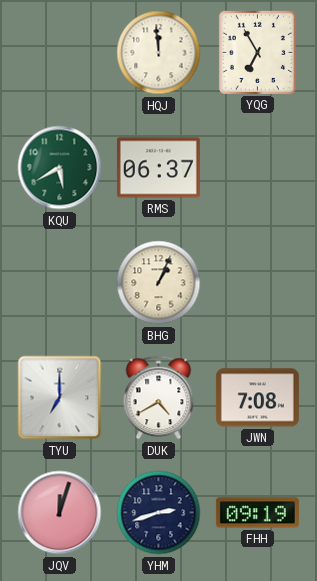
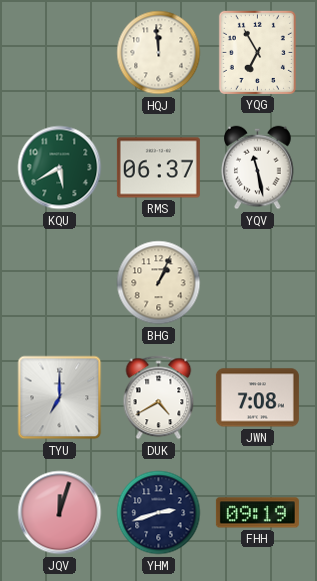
YQV: none -> 11:28 (258, 168)
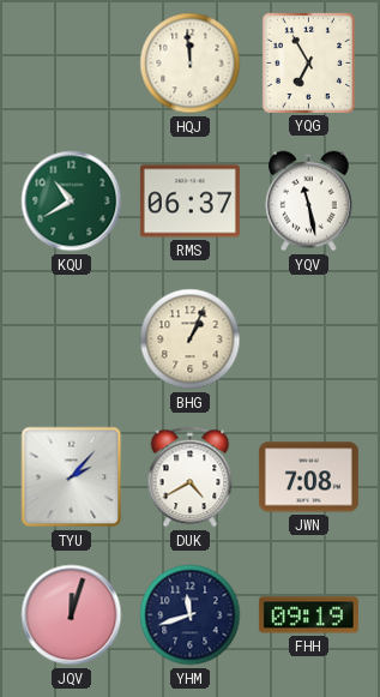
KQU: 5:40 -> 10:40 (72, 202)
TYU: 7:00 -> 2:07 (72, 477)
YHM: 2:42 -> 11:42 (191, 615)
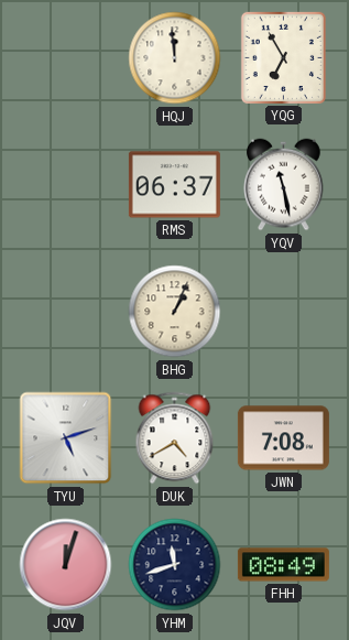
KQU: 10:40 -> none (72, 202)
TYU: 2:07 -> 5:12 (66, 438)
FHH: 09:19 -> 08:49 (283, 565)
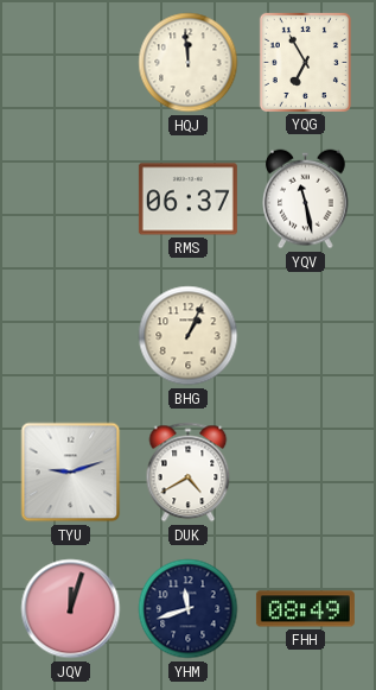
TYU: 5:12 -> 9:12 (71, 473)
JWN: 7:08 -> none (283, 438)
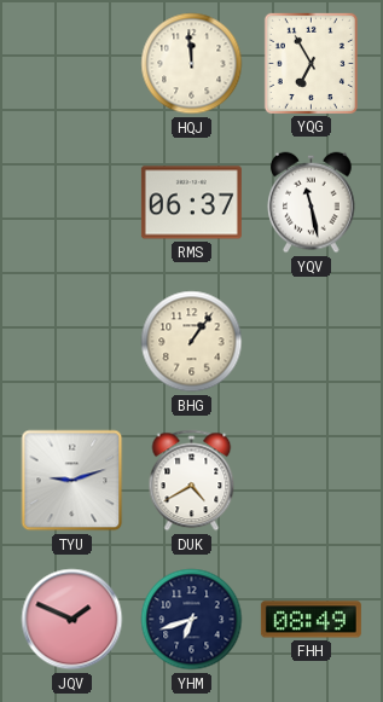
BHG: 1:04 -> 1:06 (192, 342)
JQV: 12:03 -> 1:49 (72, 620)
YHM: 11:42 -> 6:42 (192, 620)
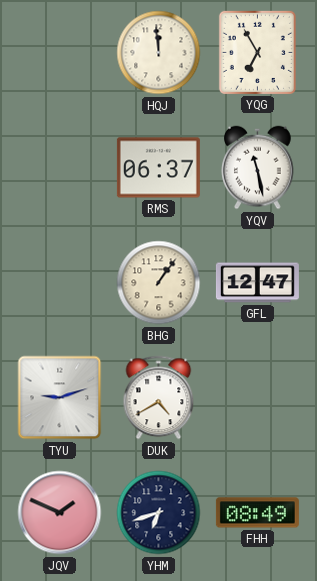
GFL: none -> 12:47 (257, 283)
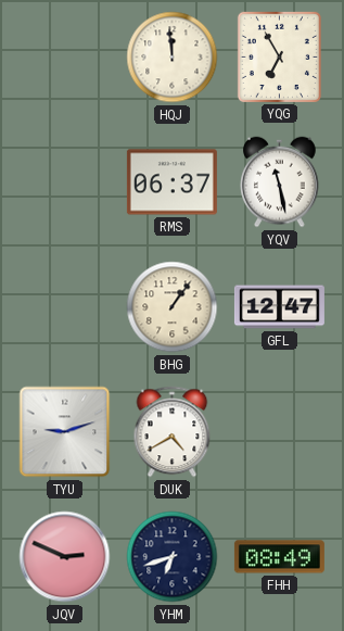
JQV: 1:49 -> 2:49 (65, 557)
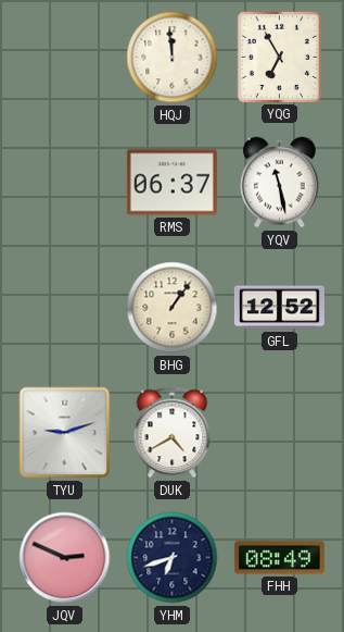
GFL: 12:47 -> 12:52 (279, 308)
